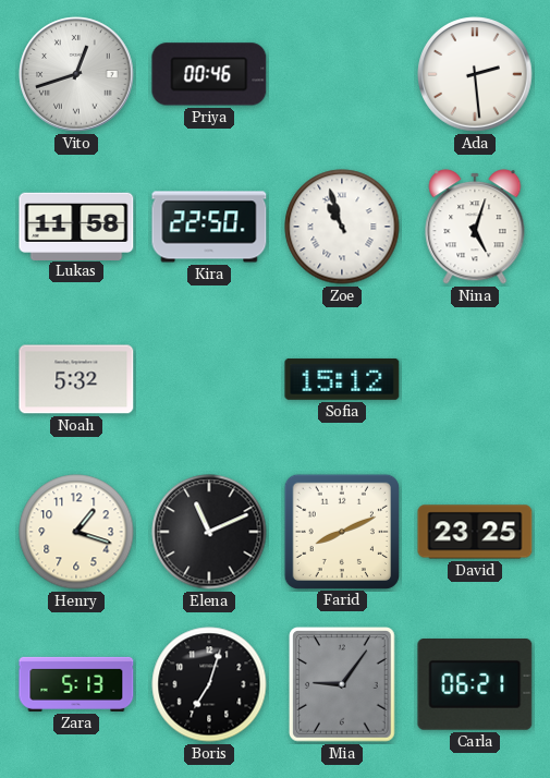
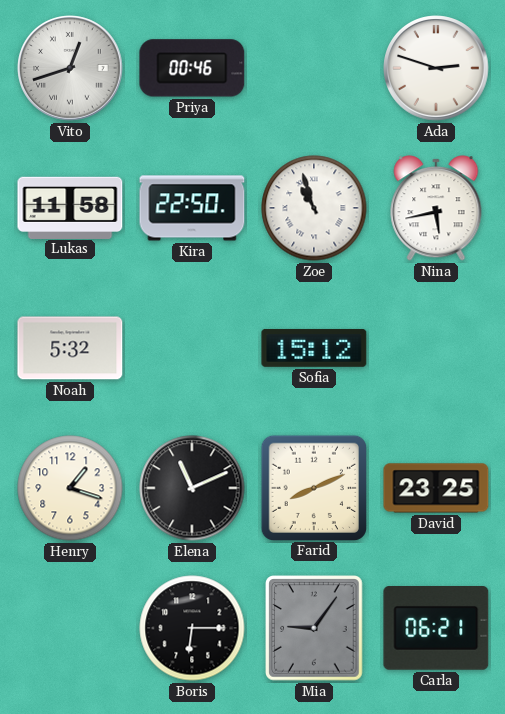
Ada: 2:29 -> 2:48 (436, 68)
Nina: 5:03 -> 5:43 (436, 208)
Zara: 5:13 -> none (76, 684)
Boris: 7:03 -> 6:15 (192, 628)
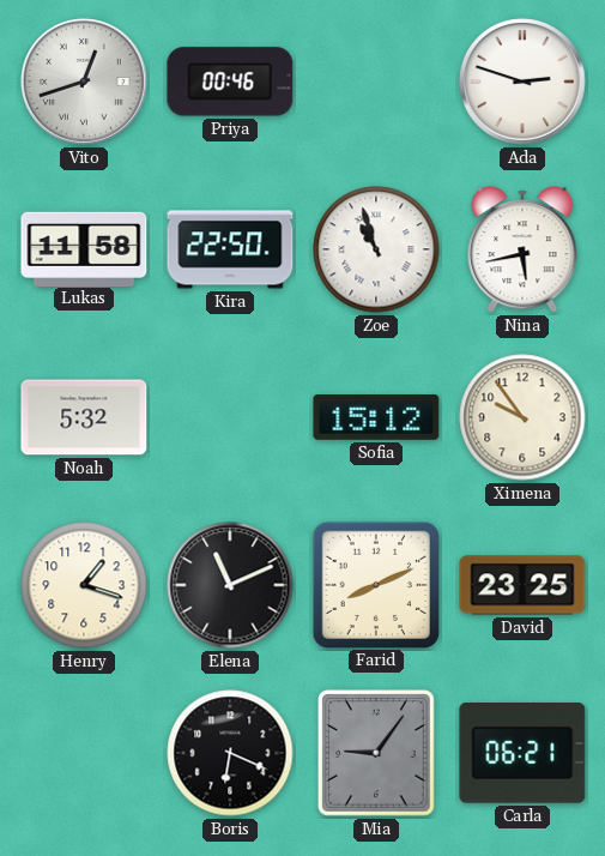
Ximena: none -> 9:54 (522, 417)
Boris: 6:15 -> 6:19 (230, 753)
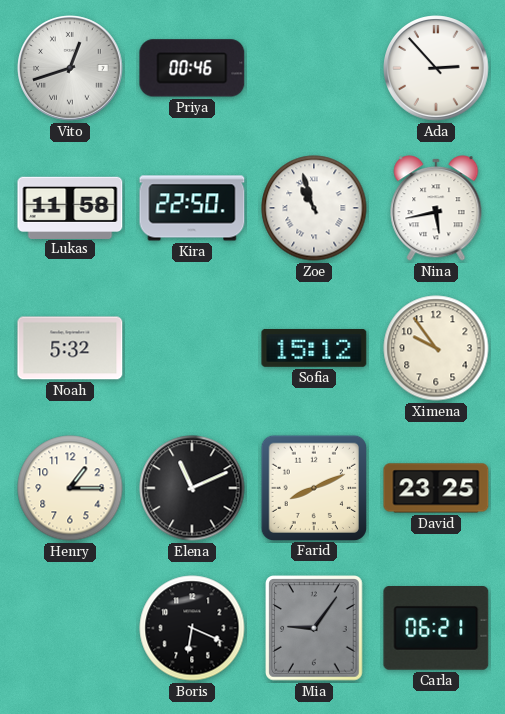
Ada: 2:48 -> 2:53 (436, 68)
Henry: 1:18 -> 1:15 (70, 488)
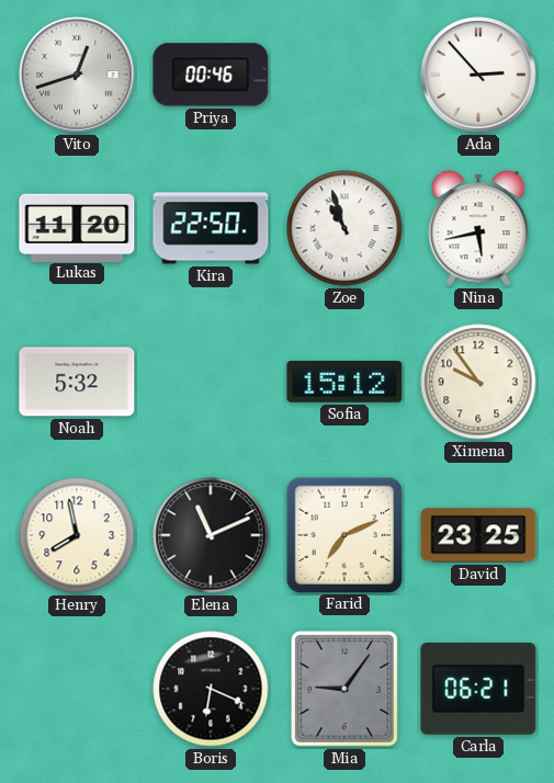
Lukas: 11:58 -> 11:20 (77, 227)
Henry: 1:15 -> 7:58 (77, 535)
Farid: 8:11 -> 7:11 (343, 534)
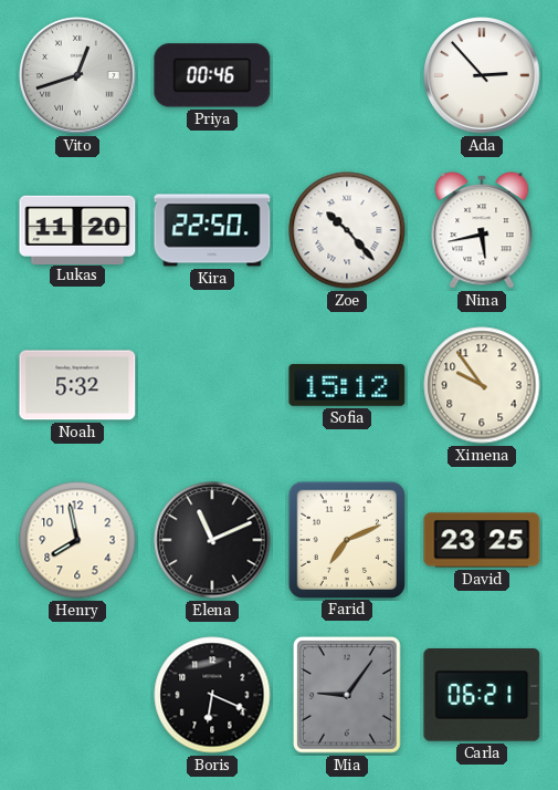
Zoe: 10:57 -> 10:23 (347, 230)
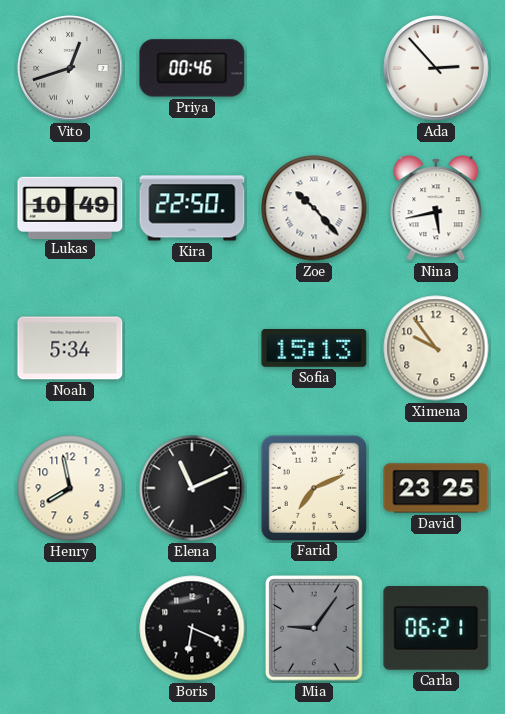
Lukas: 11:20 -> 10:49 (70, 207)
Noah: 5:32 -> 5:34 (70, 348)
Sofia: 15:12 -> 15:13 (314, 348)
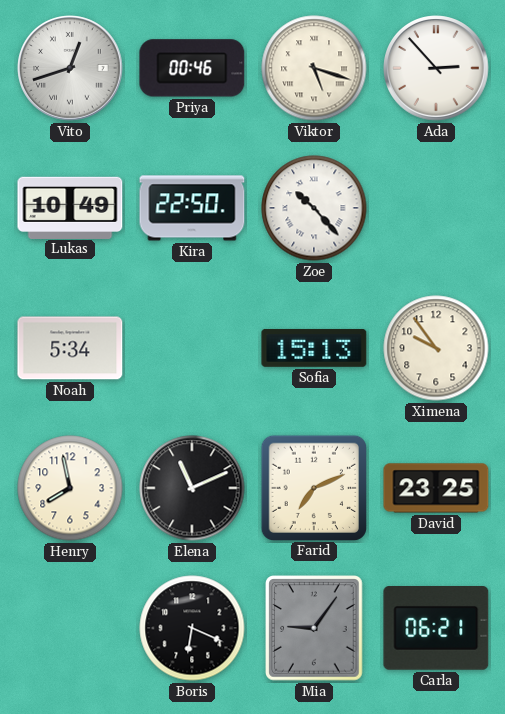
Viktor: none -> 5:18 (314, 68)
Nina: 5:43 -> none (436, 208)
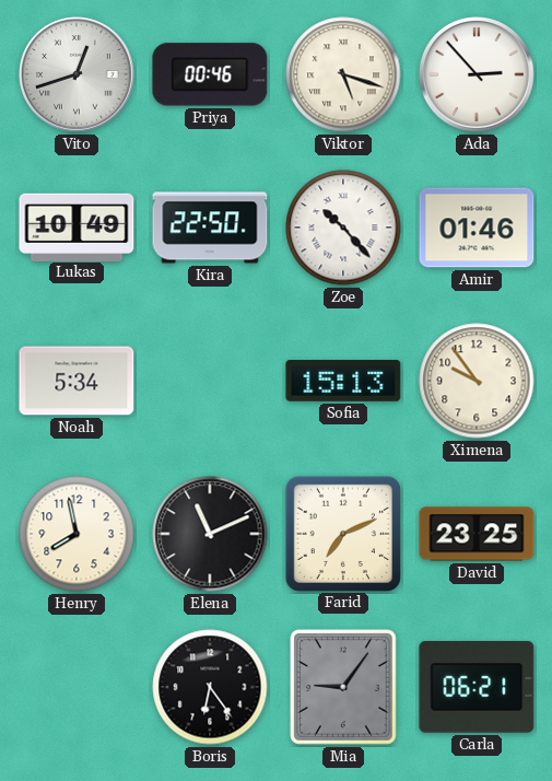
Amir: none -> 01:46 (477, 228)
Boris: 6:19 -> 6:24 (210, 687)
